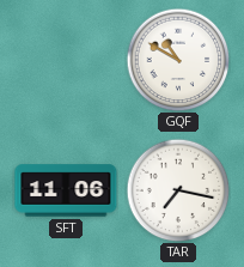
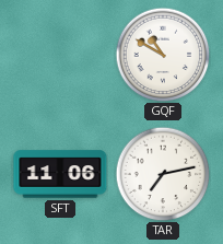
TAR: 7:17 -> 7:13 (163, 174)
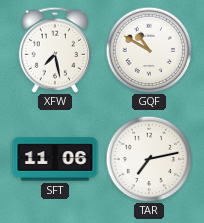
XFW: none -> 7:28 (54, 50)
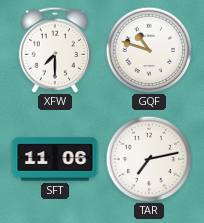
XFW: 7:28 -> 7:30 (54, 50)
GQF: 10:50 -> 10:48 (149, 50)
